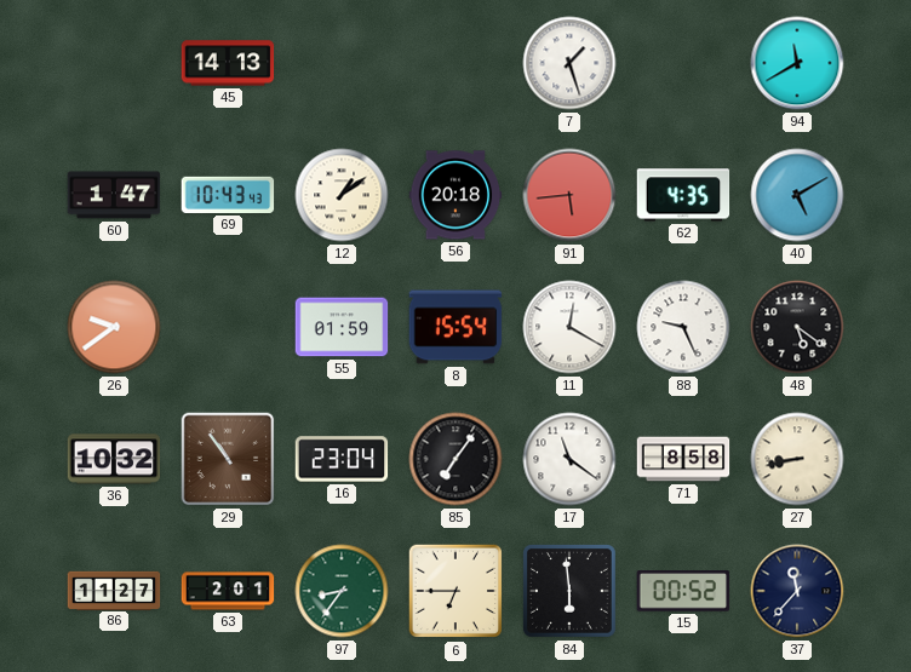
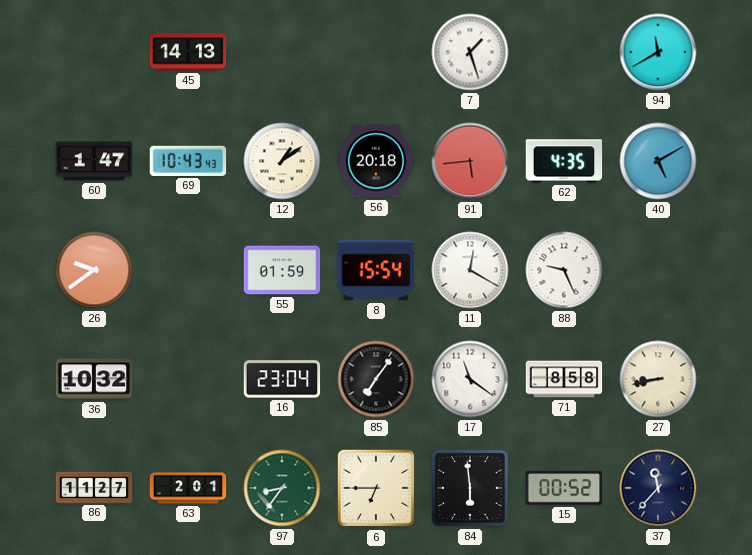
48: 5:21 -> none (797, 327)
29: 10:54 -> none (228, 459)
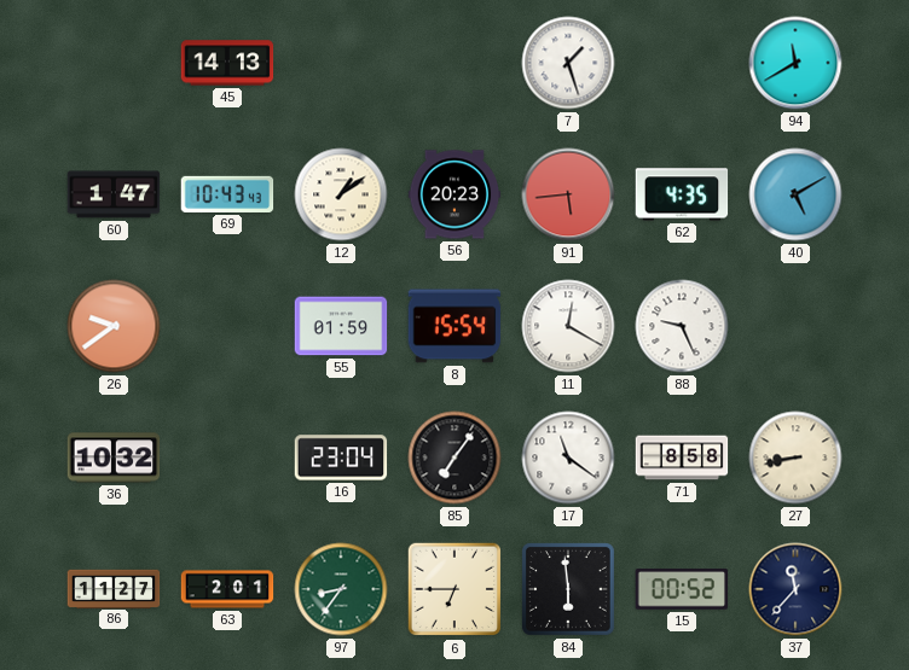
56: 20:18 -> 20:23 (454, 194)
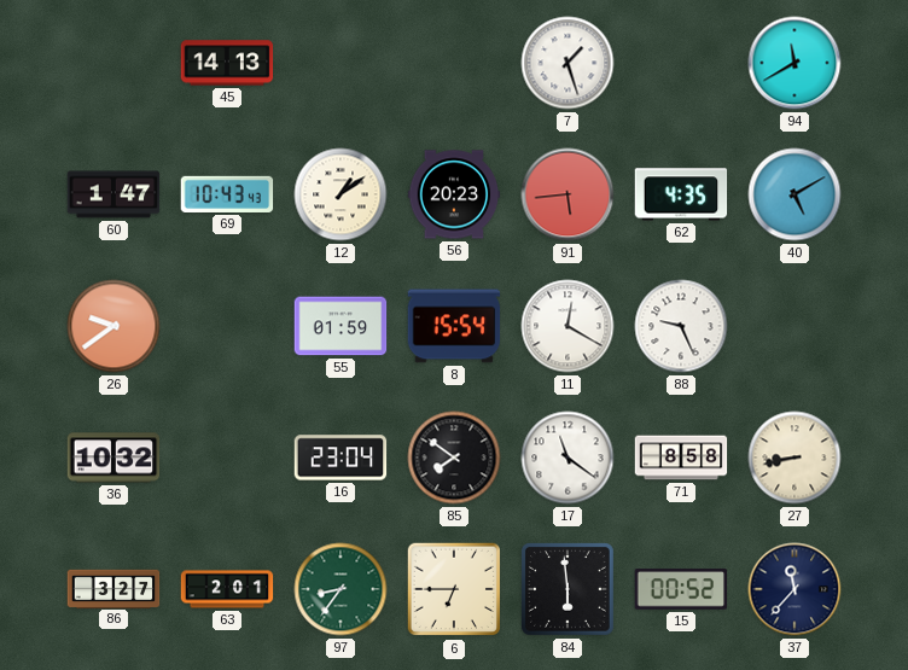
85: 7:06 -> 7:51 (454, 458)
86: 11:27 -> 3:27 (113, 588)
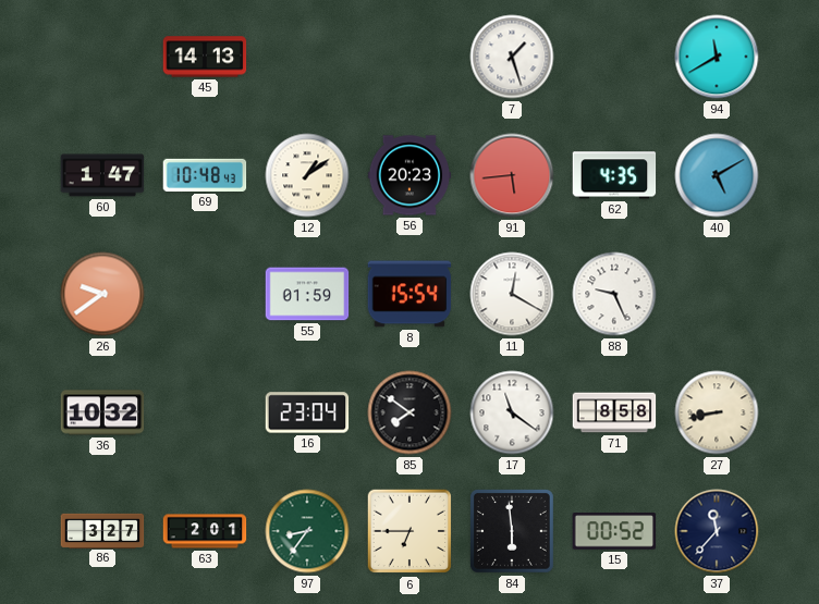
69: 10:43 -> 10:48 (205, 175)
